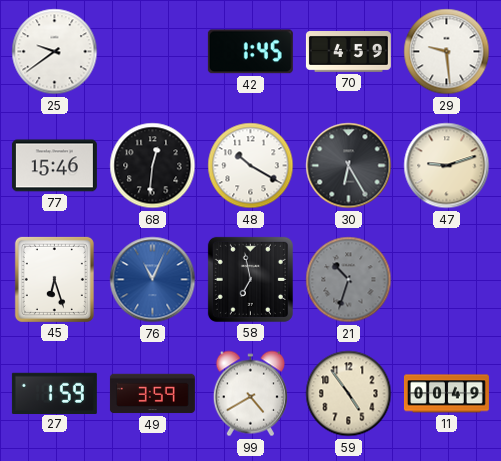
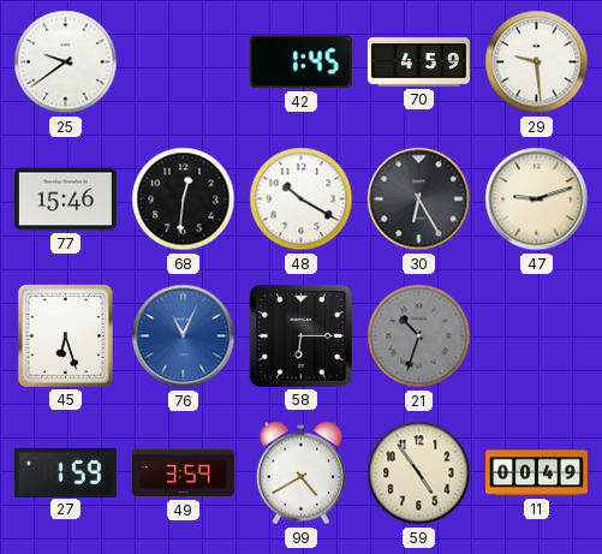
58: 6:58 -> 6:15 (300, 335)
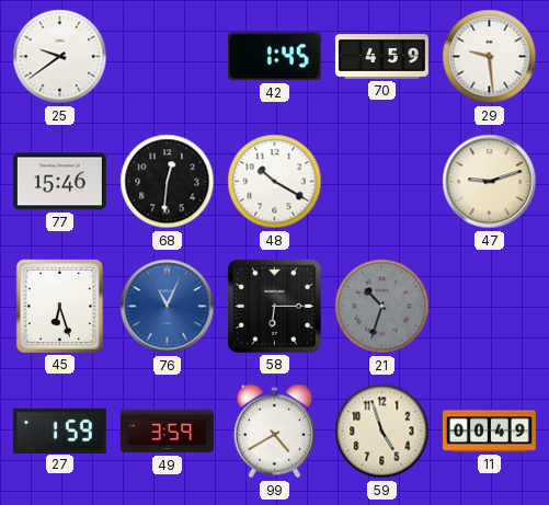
30: 6:25 -> none (419, 199)
59: 4:54 -> 4:57 (382, 432)
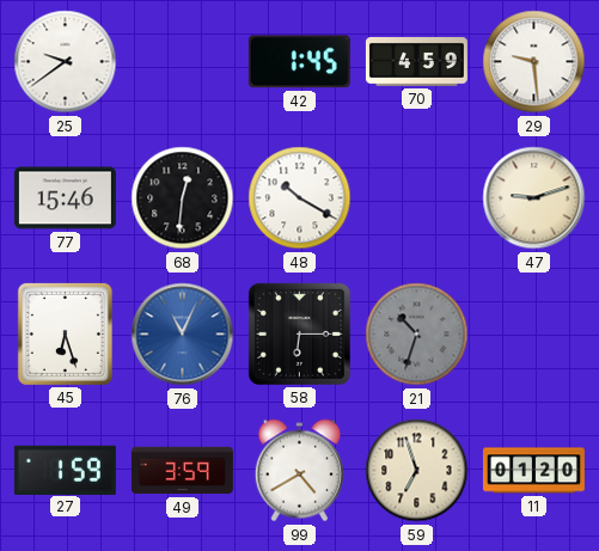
59: 4:57 -> 6:57 (417, 471)
11: 00:49 -> 01:20 (533, 471)
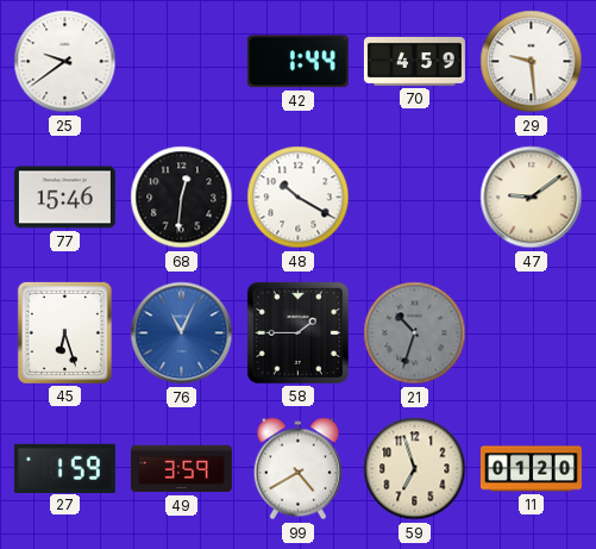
42: 1:45 -> 1:44 (297, 62)
47: 9:12 -> 9:09 (532, 198)
58: 6:15 -> 1:45 (297, 332)
